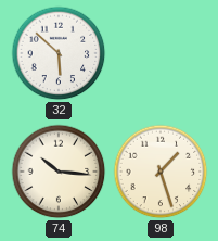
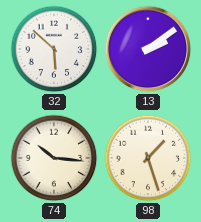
13: none -> 2:09 (148, 49)
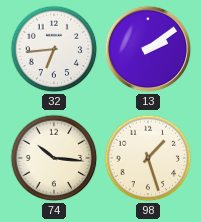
32: 5:52 -> 6:44 (54, 49)
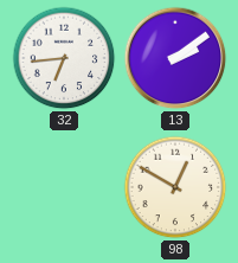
74: 10:16 -> none (54, 158)
98: 1:27 -> 12:50 (175, 187)
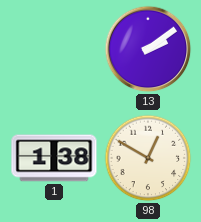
32: 6:44 -> none (64, 58)
1: none -> 1:38 (54, 158)
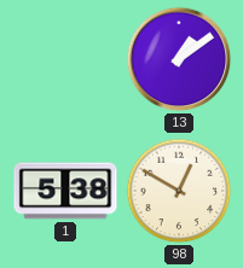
13: 2:09 -> 1:09 (179, 59)
1: 1:38 -> 5:38 (65, 191)
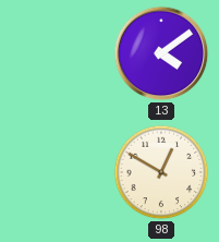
13: 1:09 -> 4:09 (161, 53)
1: 5:38 -> none (65, 191)
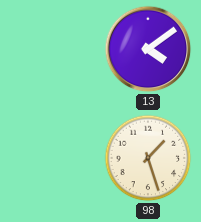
98: 12:50 -> 1:27 (148, 158)
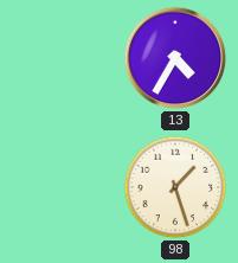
13: 4:09 -> 4:35 (175, 58)
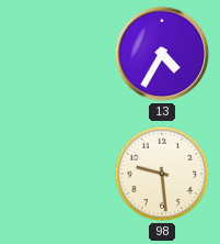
98: 1:27 -> 9:29 (162, 174)
